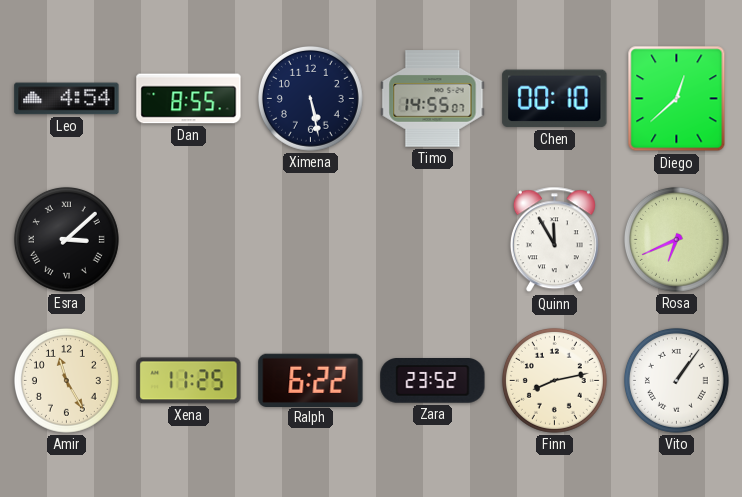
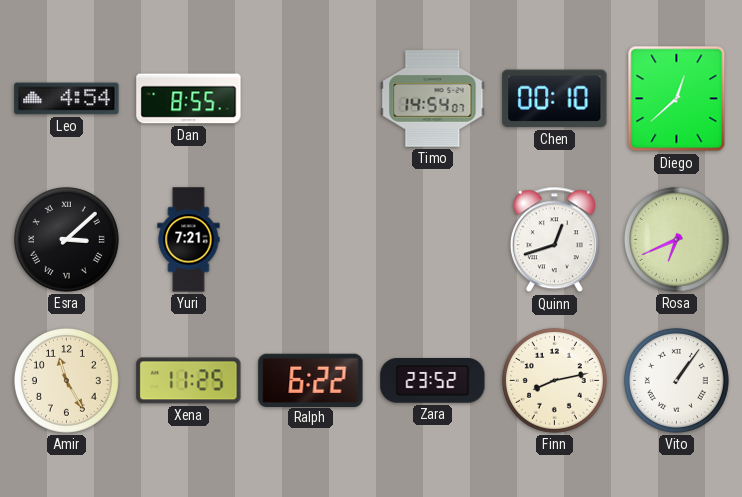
Ximena: 5:28 -> none (310, 98)
Timo: 14:55 -> 14:54 (433, 99)
Yuri: none -> 7:21 (189, 240)
Quinn: 11:55 -> 12:42 (554, 240)
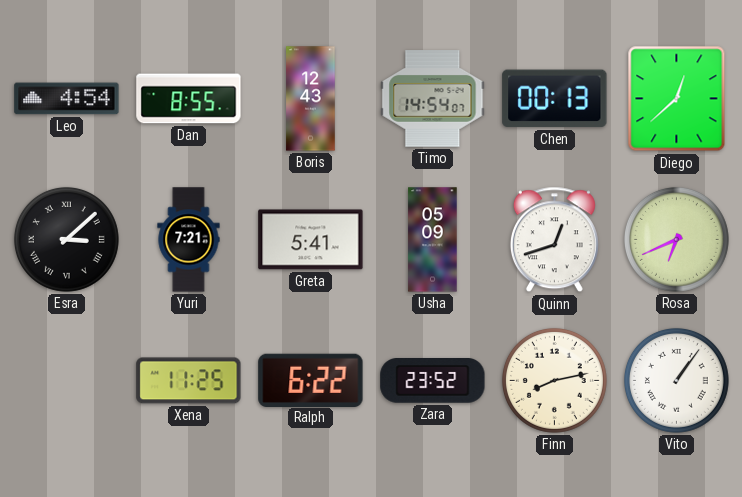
Boris: none -> 12:43 (311, 99)
Chen: 00:10 -> 00:13 (555, 99)
Greta: none -> 5:41 (311, 240)
Usha: none -> 05:09 (433, 240)
Amir: 11:25 -> none (66, 380)
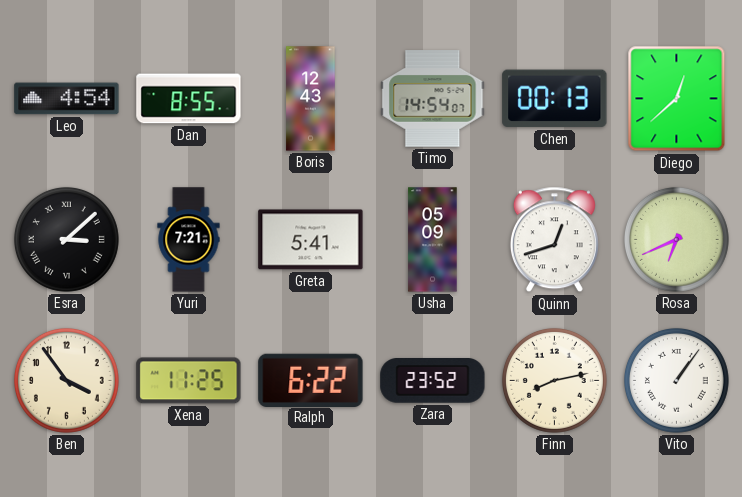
Ben: none -> 3:54 (66, 380)
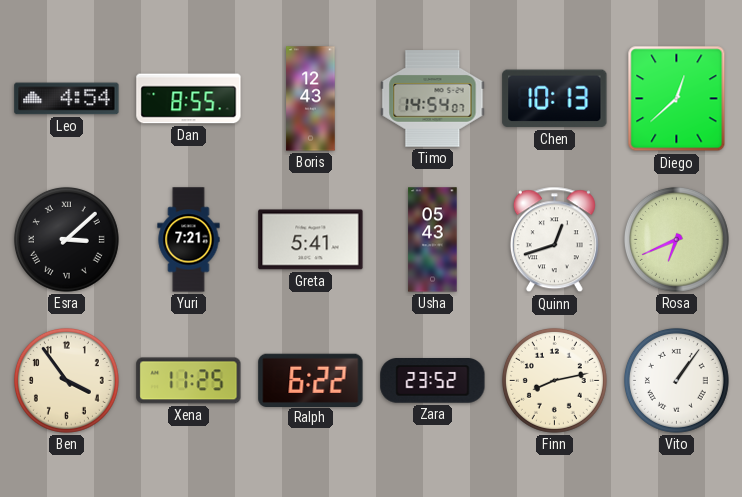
Chen: 00:13 -> 10:13 (555, 99)
Usha: 05:09 -> 05:43 (433, 240)
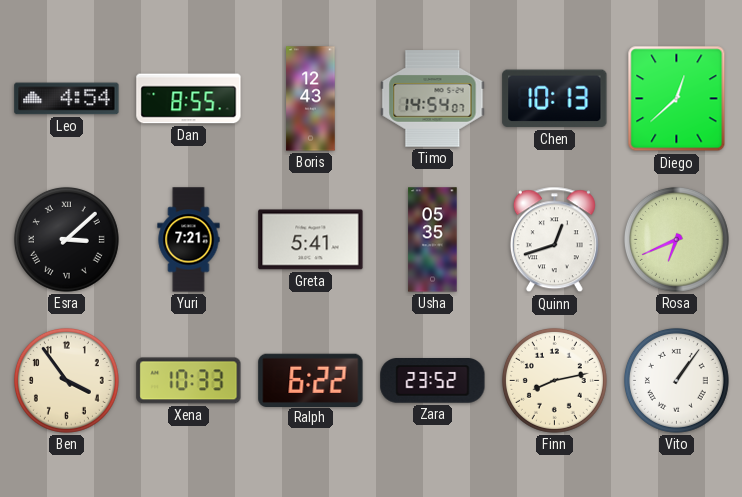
Usha: 05:43 -> 05:35 (433, 240)
Xena: 11:25 -> 10:33 (189, 381)
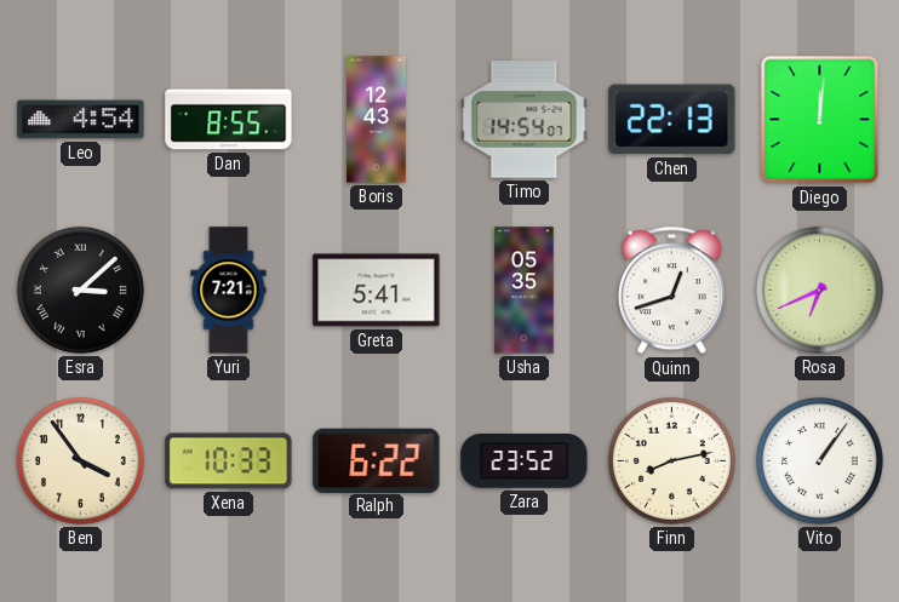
Chen: 10:13 -> 22:13 (672, 120)
Diego: 12:38 -> 12:01 (820, 120)
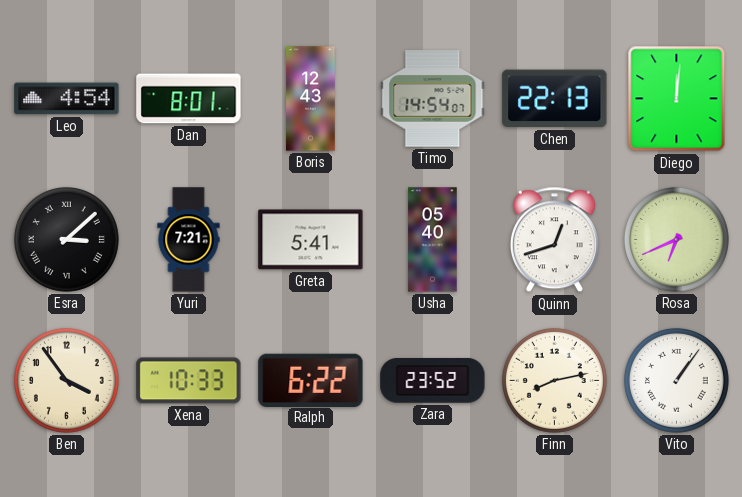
Dan: 8:55 -> 8:01 (189, 99)
Usha: 05:35 -> 05:40 (433, 240)
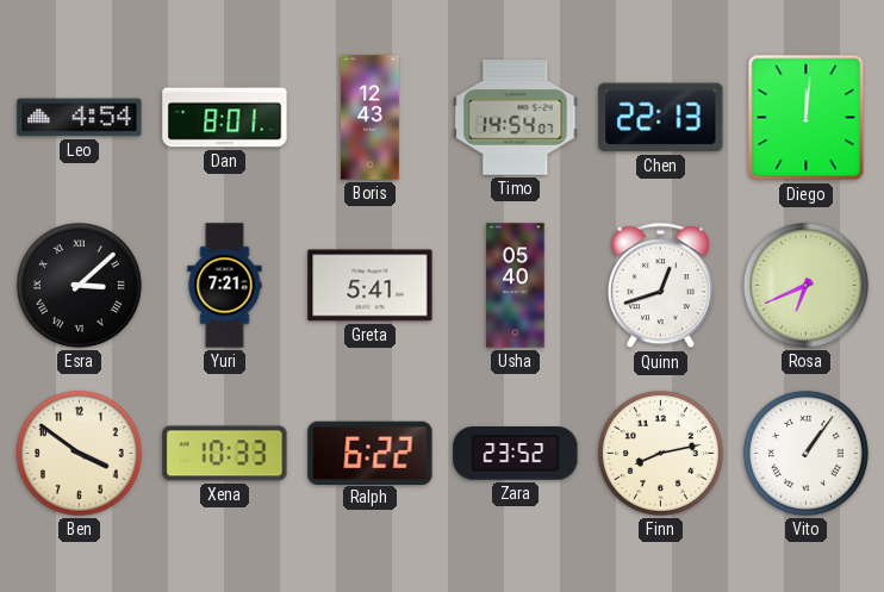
Ben: 3:54 -> 3:51 (79, 453)
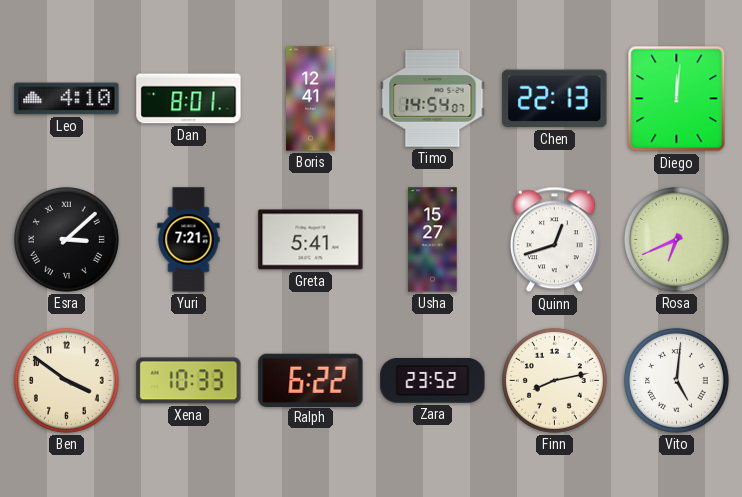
Leo: 4:54 -> 4:10 (67, 99)
Boris: 12:43 -> 12:41 (311, 99)
Usha: 05:40 -> 15:27 (433, 240)
Vito: 1:06 -> 5:01 (676, 380)
